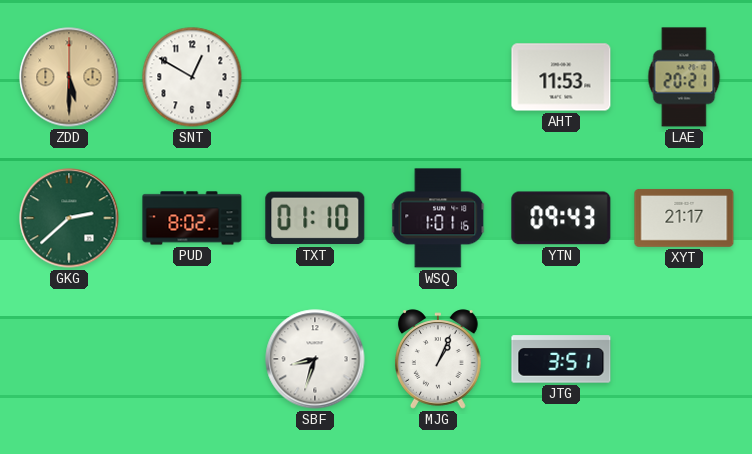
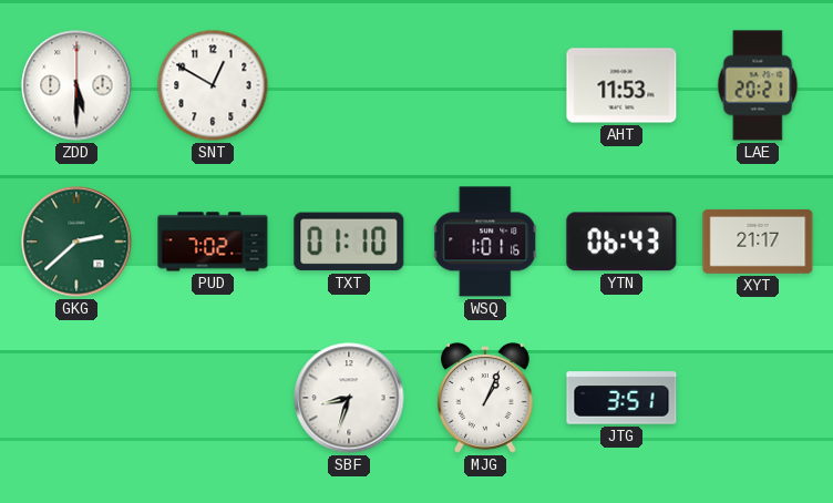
ZDD dial: champagne -> white (76, 85)
PUD: 8:02 -> 7:02 (213, 242)
YTN: 09:43 -> 06:43 (621, 242)
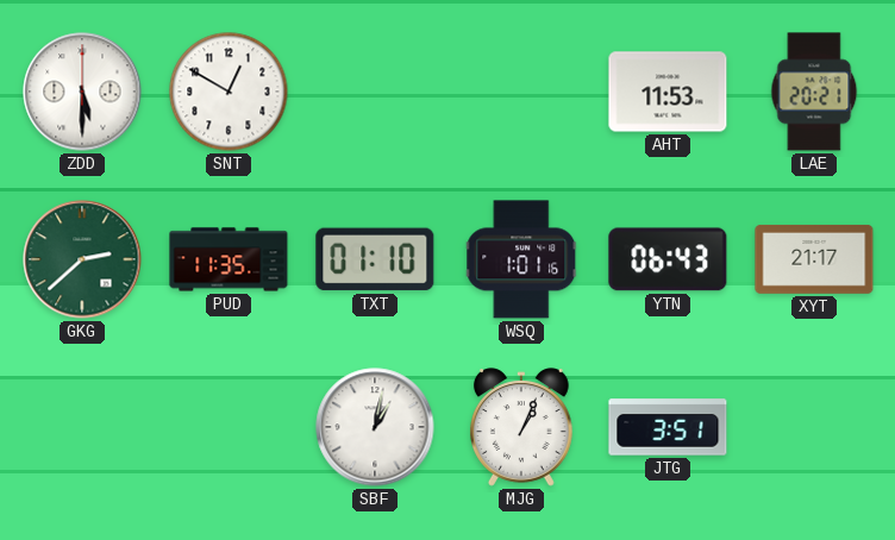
PUD: 7:02 -> 11:35 (229, 259)
SBF: 8:33 -> 1:02 (375, 427)
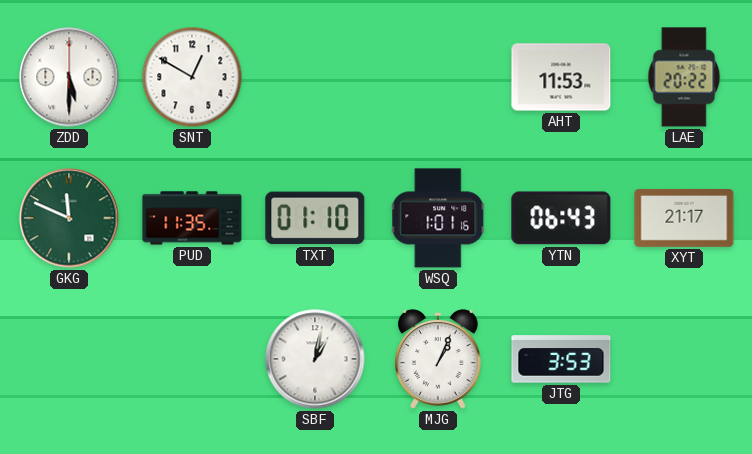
LAE: 20:21 -> 20:22 (684, 77)
GKG: 2:38 -> 11:49 (69, 218)
JTG: 3:51 -> 3:53 (561, 359)
